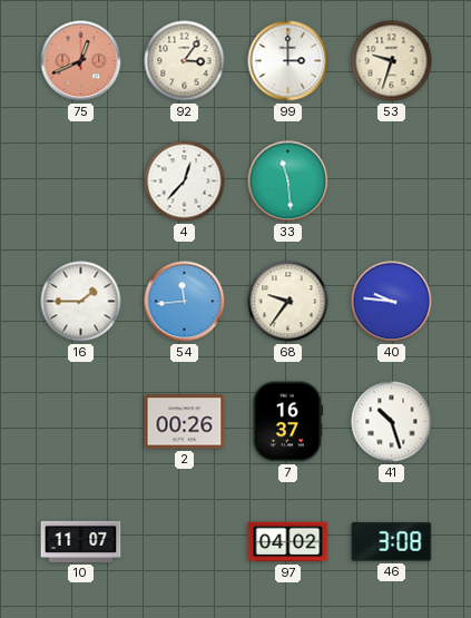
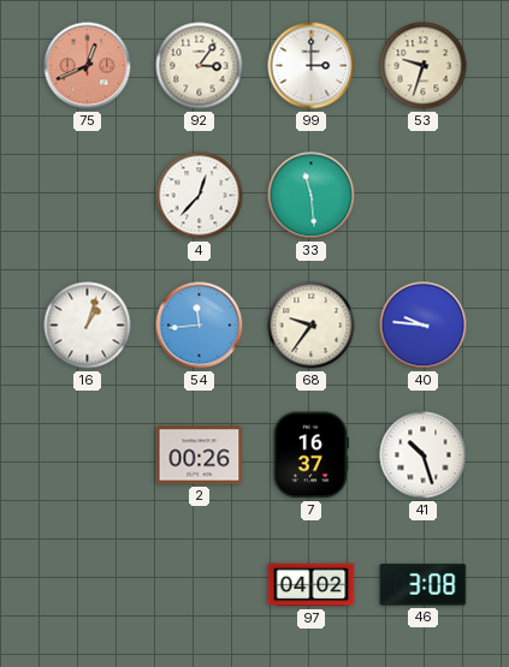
16: 1:45 -> 1:03 (88, 326)
10: 11:07 -> none (81, 541)
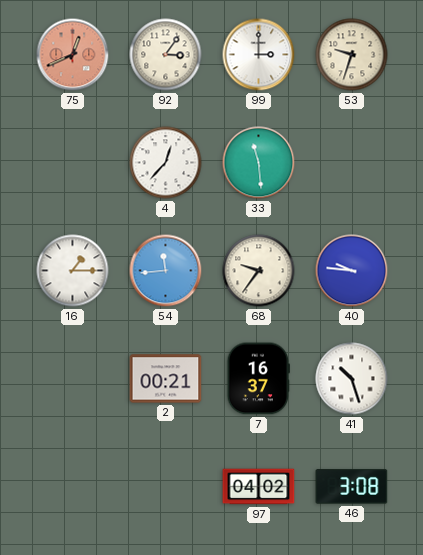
16: 1:03 -> 1:15 (73, 271)
2: 00:26 -> 00:21 (166, 379)
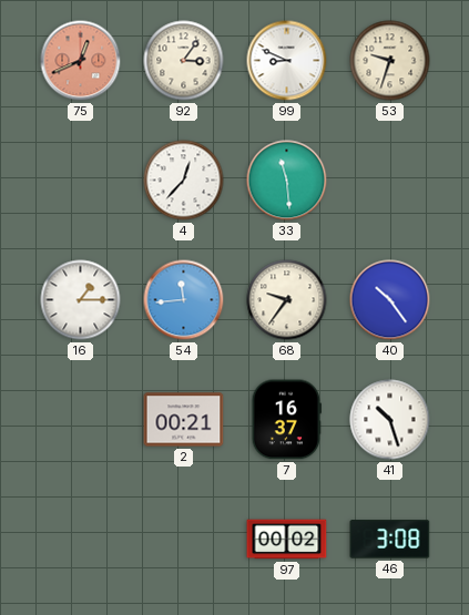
99: 3:00 -> 8:49 (287, 61)
40: 9:46 -> 10:24 (390, 300)
97: 04:02 -> 00:02 (287, 540)
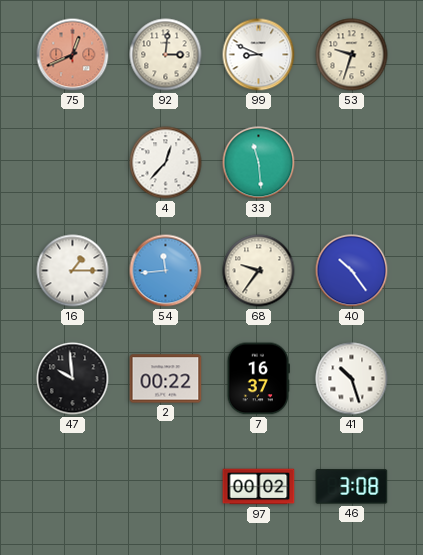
92: 3:06 -> 3:01 (166, 55)
47: none -> 9:59 (73, 379)
2: 00:21 -> 00:22 (166, 379)
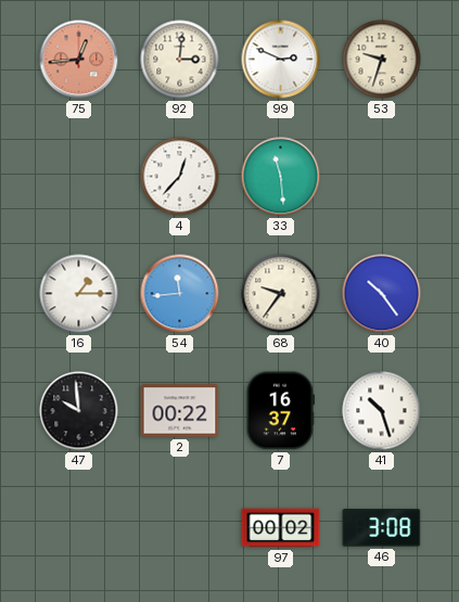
75: 12:41 -> 12:44 (79, 60)
99: 8:49 -> 2:49 (281, 60)
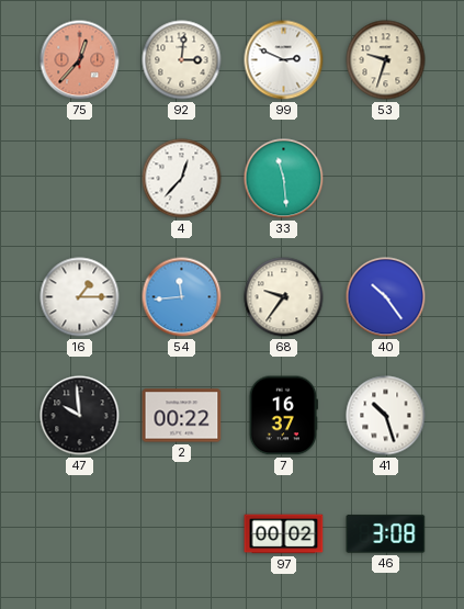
75: 12:44 -> 12:37 (80, 60)
